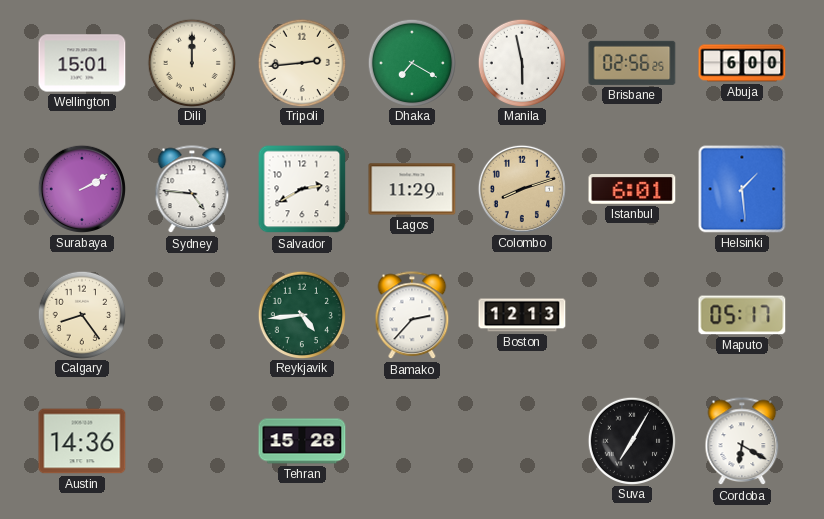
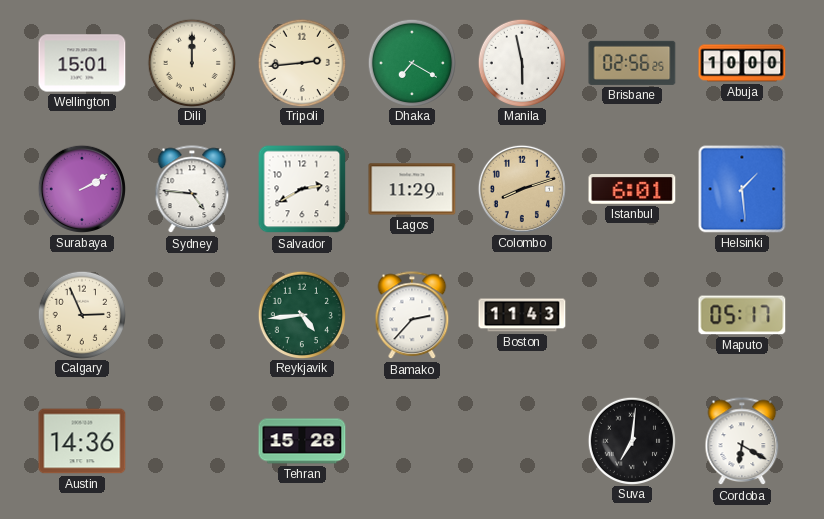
Abuja: 6:00 -> 10:00 (742, 63)
Calgary: 8:24 -> 2:56 (81, 314)
Boston: 12:13 -> 11:43 (522, 315)
Suva: 7:05 -> 7:01 (631, 440)
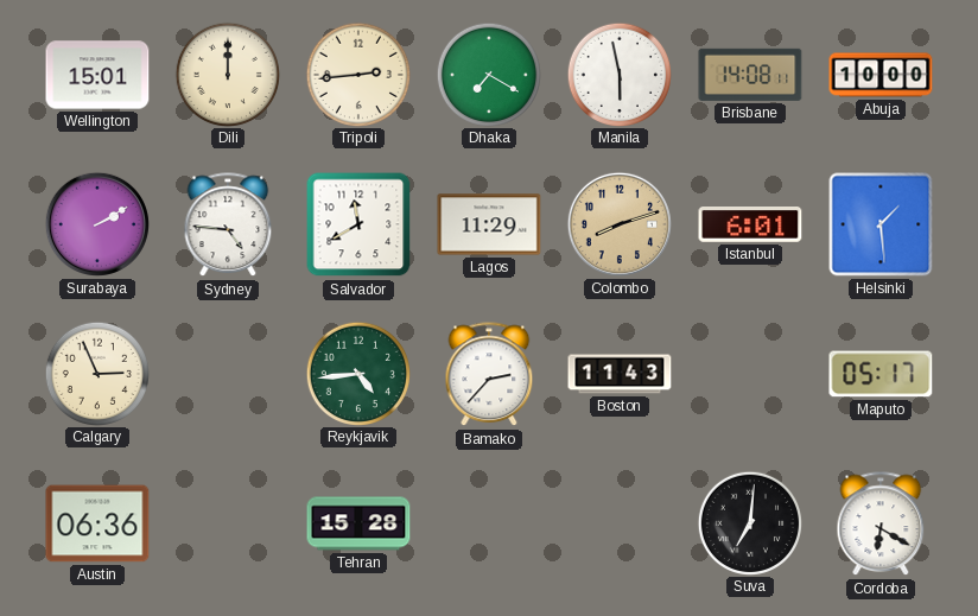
Brisbane: 02:56 -> 14:08 (750, 75)
Salvador: 2:40 -> 11:40 (358, 224)
Austin: 14:36 -> 06:36 (97, 523)
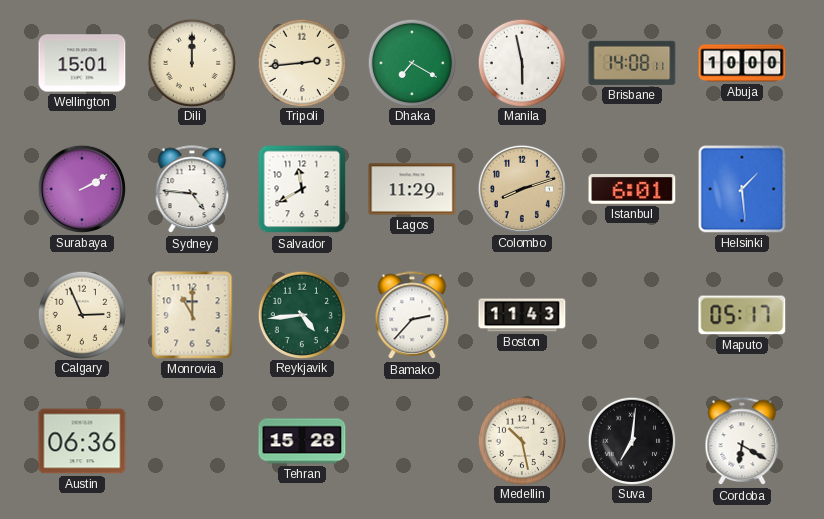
Monrovia: none -> 11:00 (192, 315)
Medellin: none -> 10:28 (521, 440)
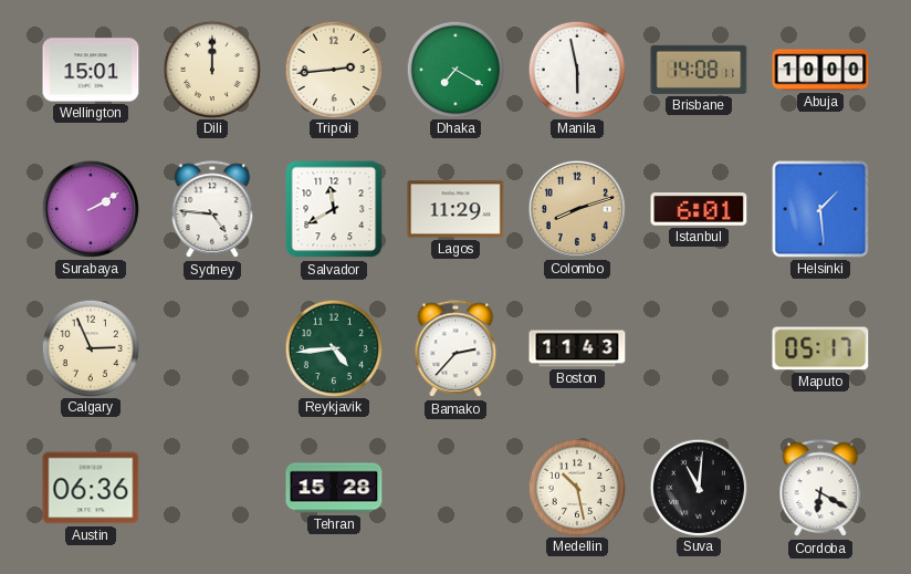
Monrovia: 11:00 -> none (192, 315)
Suva: 7:01 -> 11:01 (698, 487)
